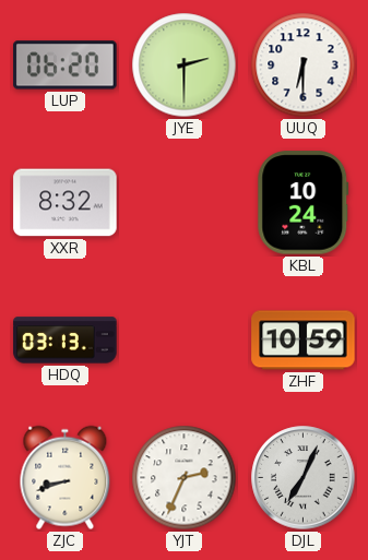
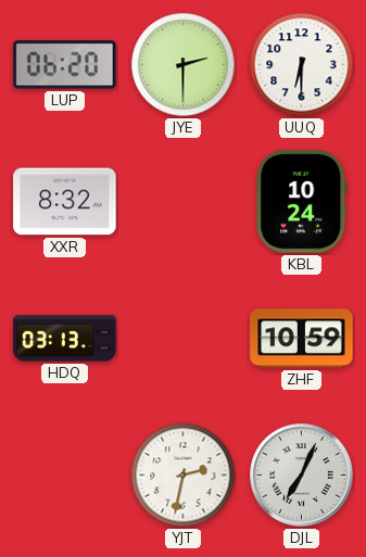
ZJC: 8:42 -> none (66, 478)
YJT: 2:34 -> 2:32 (184, 476)
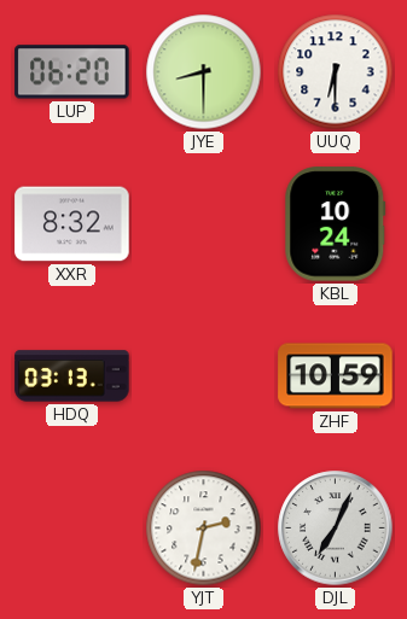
JYE: 2:30 -> 8:30 (204, 72)
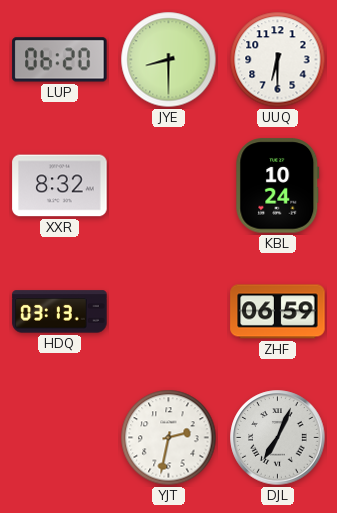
ZHF: 10:59 -> 06:59 (278, 312)
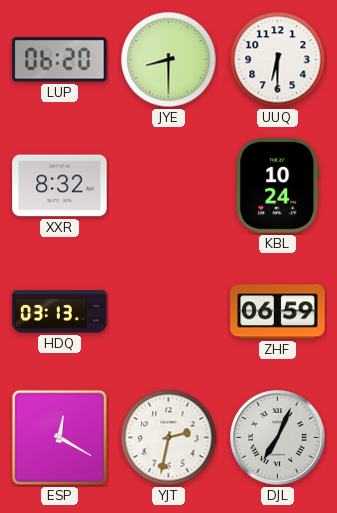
ESP: none -> 12:20 (60, 438)
